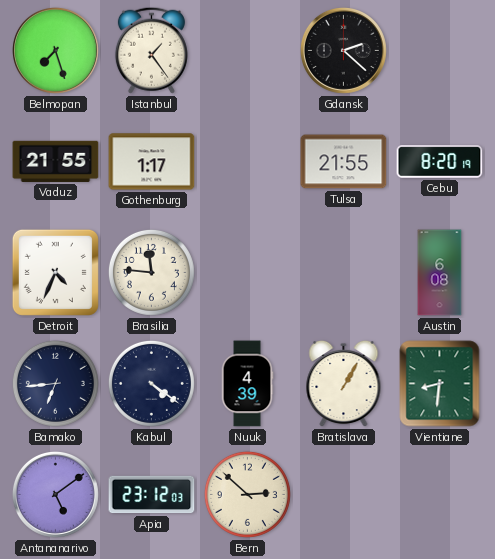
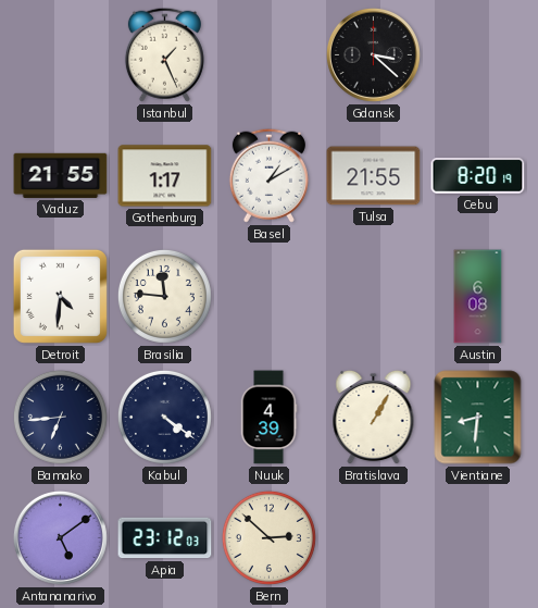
Belmopan: 7:27 -> none (55, 50)
Istanbul: 1:24 -> 1:26 (164, 54)
Gdansk: 2:22 -> 3:22 (373, 54)
Basel: none -> 1:10 (268, 175)
Detroit: 4:34 -> 4:31 (60, 296)
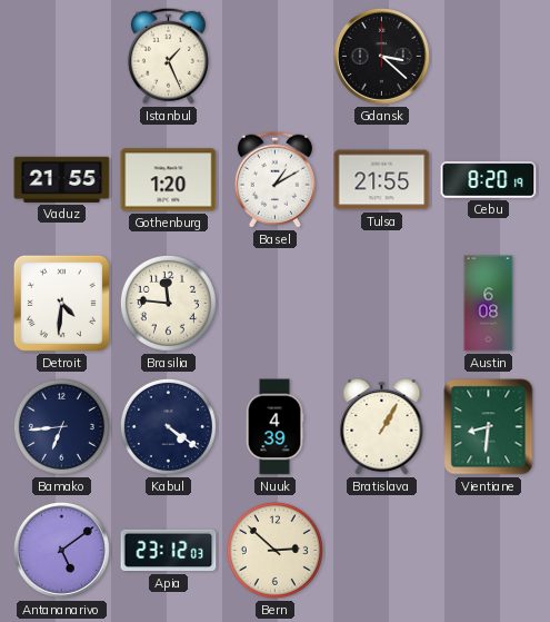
Gothenburg: 1:17 -> 1:20 (169, 180)
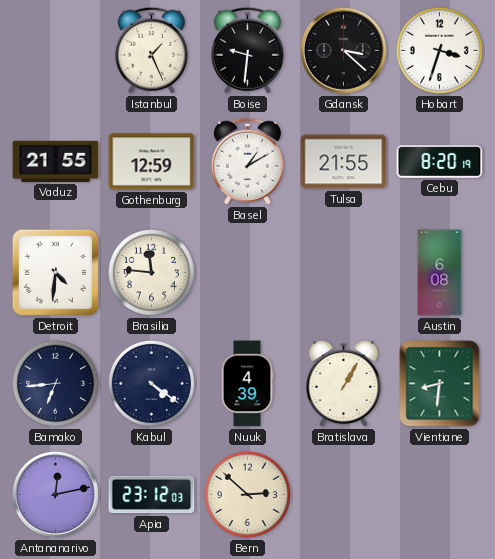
Boise: none -> 9:31 (247, 50)
Hobart: none -> 3:33 (439, 50)
Gothenburg: 1:20 -> 12:59 (152, 162)
Antananarivo: 5:09 -> 12:13 (55, 494)
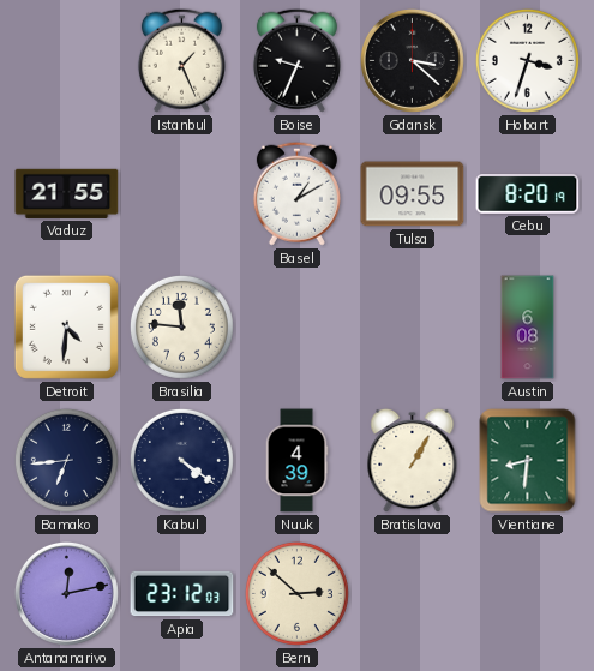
Boise: 9:31 -> 9:34 (296, 60)
Gothenburg: 12:59 -> none (152, 162)
Tulsa: 21:55 -> 09:55 (413, 194)
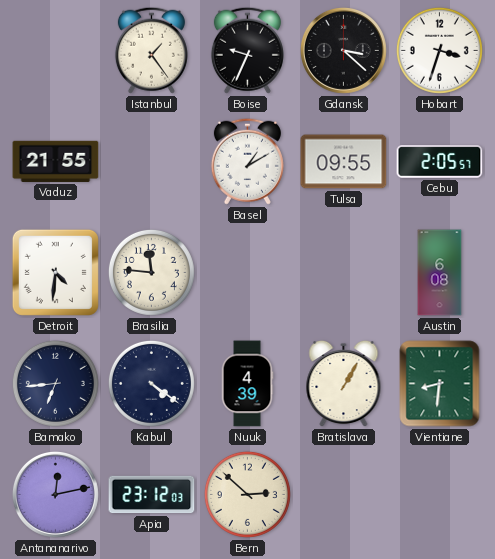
Istanbul: 1:26 -> 1:24 (151, 50)
Cebu: 8:20 -> 2:05 (440, 162)
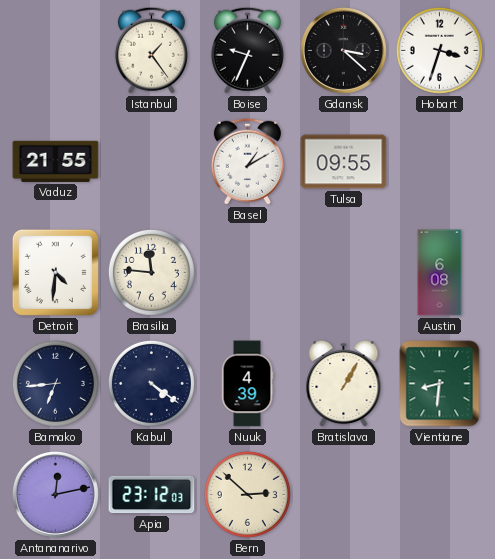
Cebu: 2:05 -> none (440, 162)
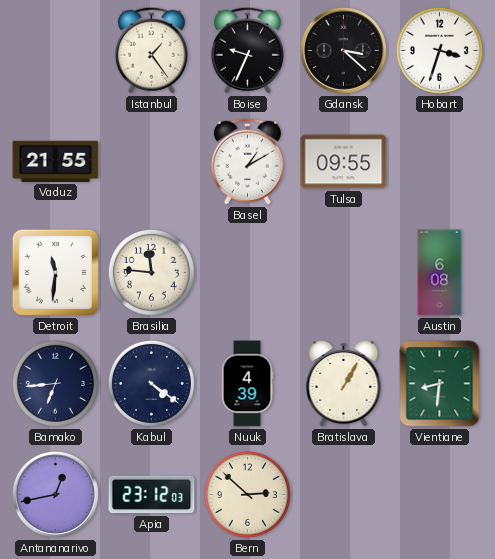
Detroit: 4:31 -> 11:31 (55, 272)
Antananarivo: 12:13 -> 12:43 (55, 494)
